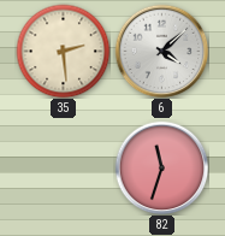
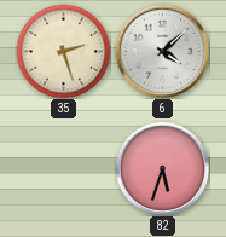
35: 2:29 -> 2:27 (63, 51)
82: 11:33 -> 5:33 (162, 168)
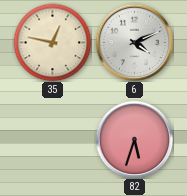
35: 2:27 -> 12:47 (52, 42)
6: 4:08 -> 4:11 (134, 42)
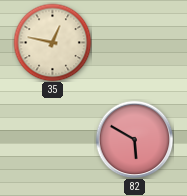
6: 4:11 -> none (134, 42)
82: 5:33 -> 5:50 (134, 139)
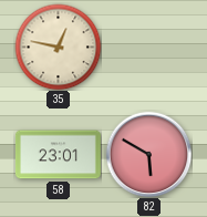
58: none -> 23:01 (58, 155)
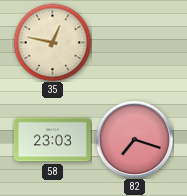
58: 23:01 -> 23:03 (52, 140)
82: 5:50 -> 7:18 (134, 139)
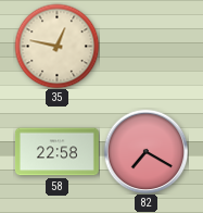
58: 23:03 -> 22:58 (56, 152)
82: 7:18 -> 7:20 (145, 151)
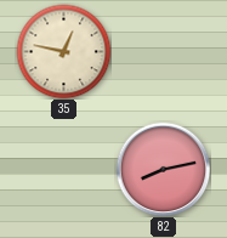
58: 22:58 -> none (56, 152)
82: 7:20 -> 8:13 (163, 169)
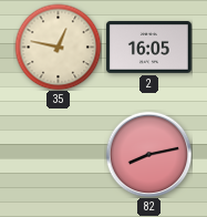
2: none -> 16:05 (148, 48)
